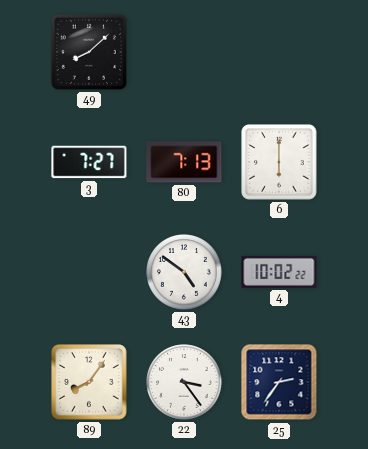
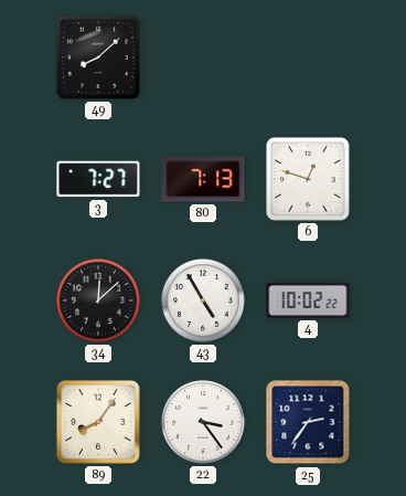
6: 6:00 -> 12:48 (308, 179)
34: none -> 12:08 (98, 300)
43: 4:51 -> 4:55 (203, 300)
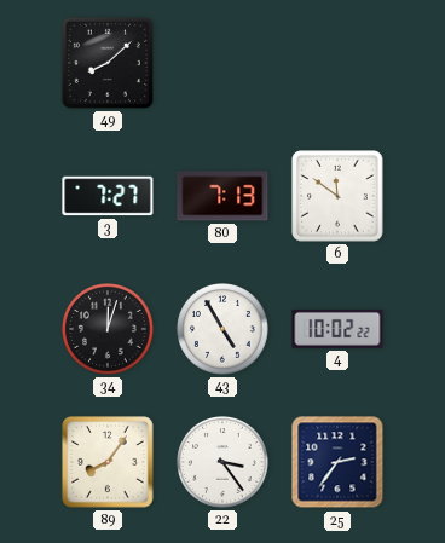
6: 12:48 -> 11:51 (337, 196)
34: 12:08 -> 12:03 (108, 329)
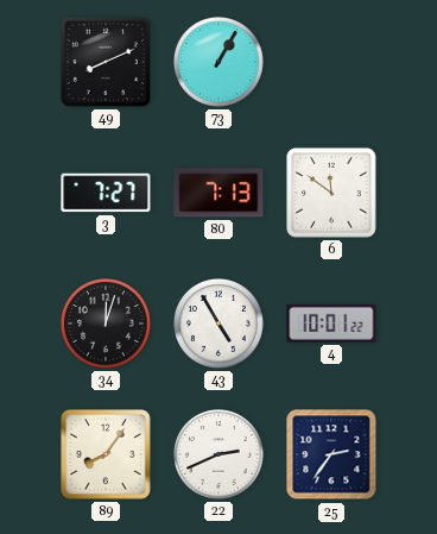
49: 8:08 -> 8:11 (106, 62)
73: none -> 1:05 (218, 62)
4: 10:02 -> 10:01 (331, 323)
22: 3:24 -> 2:41 (218, 454)
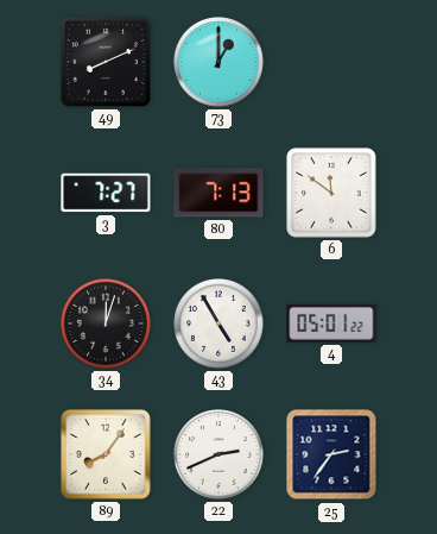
73: 1:05 -> 1:00 (218, 62)
4: 10:01 -> 05:01 (331, 323)
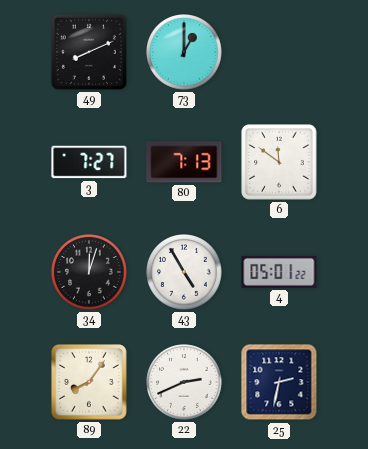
25: 2:36 -> 2:32 (279, 382)
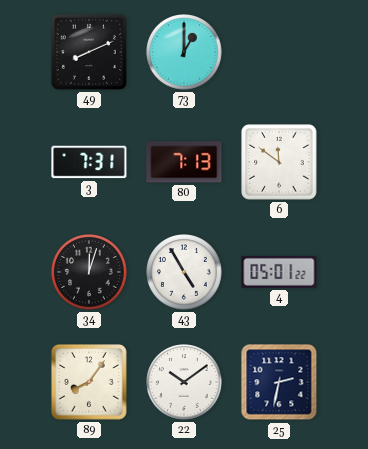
3: 7:27 -> 7:31 (89, 162)
22: 2:41 -> 10:09 (184, 382)
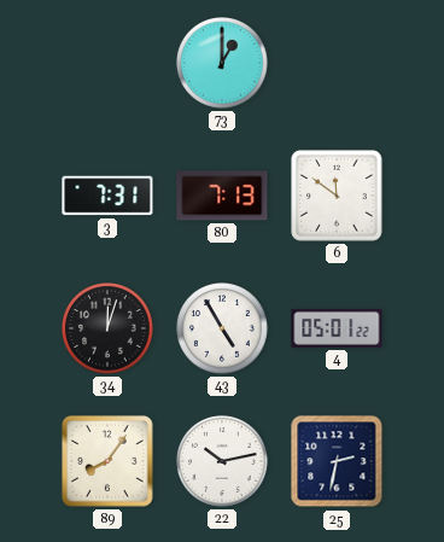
49: 8:11 -> none (89, 52)
22: 10:09 -> 10:13 (222, 461)
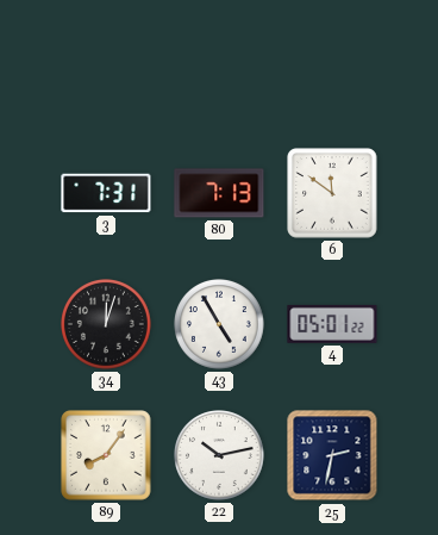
73: 1:00 -> none (222, 63)
